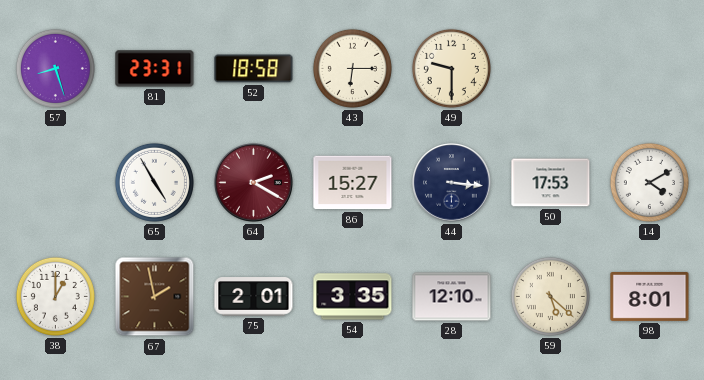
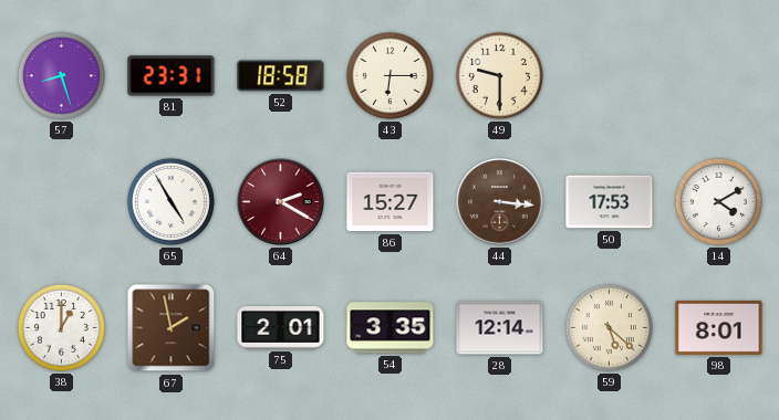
44 dial: navy -> brown (500, 202)
28: 12:10 -> 12:14 (500, 328)
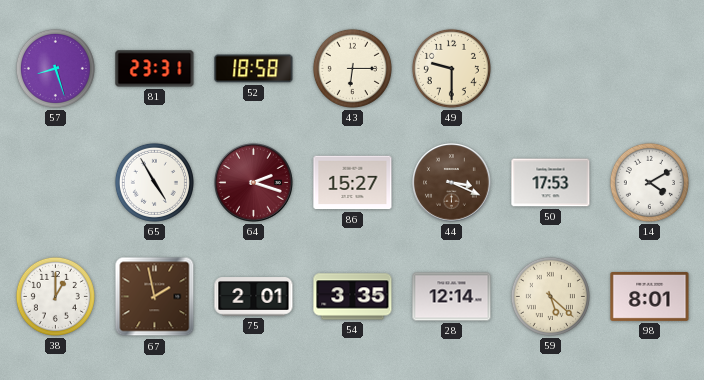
64: 2:20 -> 2:18 (254, 183)
44: 3:16 -> 3:19 (452, 183)
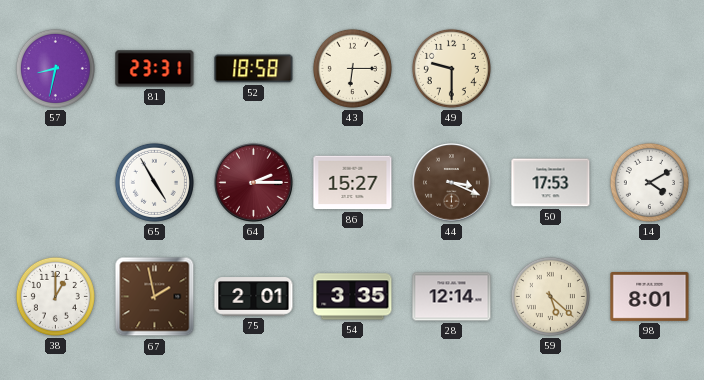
57: 8:27 -> 8:32 (55, 68)
64: 2:18 -> 2:15 (254, 183)
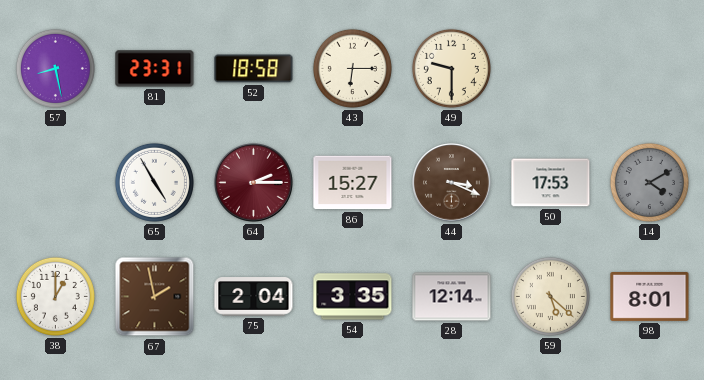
57: 8:32 -> 8:28 (55, 68)
14 dial: white -> grey (649, 182)
75: 2:01 -> 2:04 (254, 297)
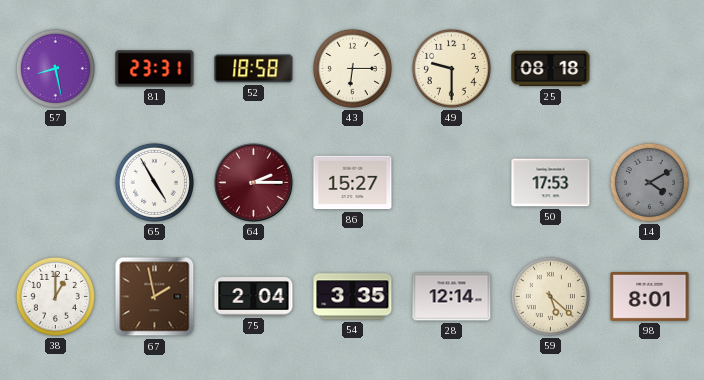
25: none -> 08:18 (551, 69)
44: 3:19 -> none (452, 183)
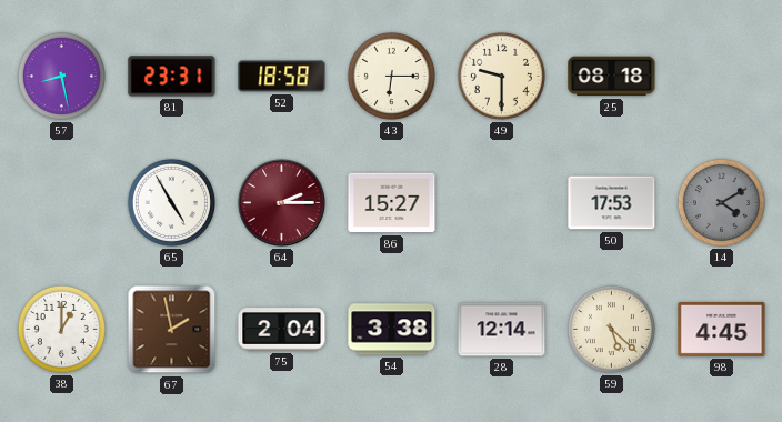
54: 3:35 -> 3:38 (392, 330)
98: 8:01 -> 4:45 (722, 329)
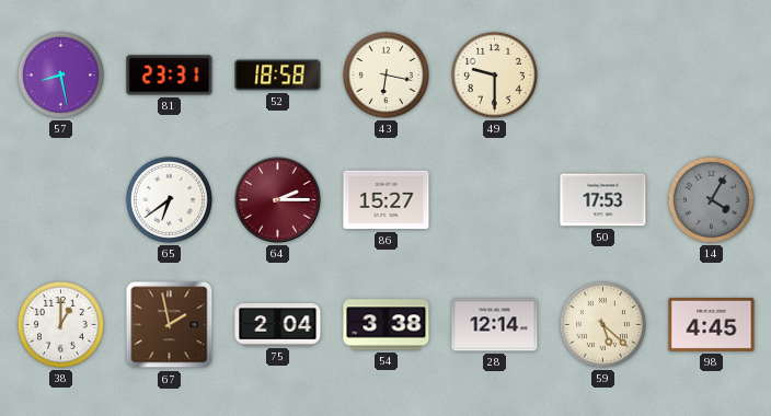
43: 6:15 -> 6:17 (385, 74)
25: 08:18 -> none (612, 77)
65: 4:55 -> 6:39 (169, 199)
14: 4:10 -> 4:05 (711, 199)
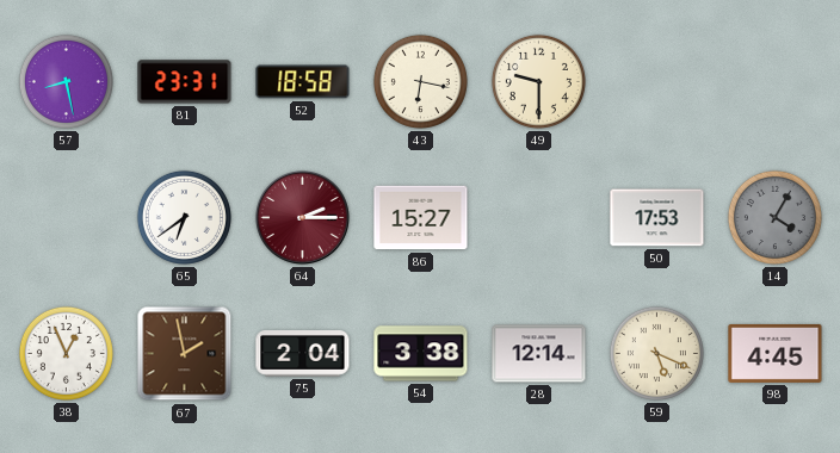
38: 1:00 -> 12:56 (66, 353)
59: 5:22 -> 5:19 (656, 353)
